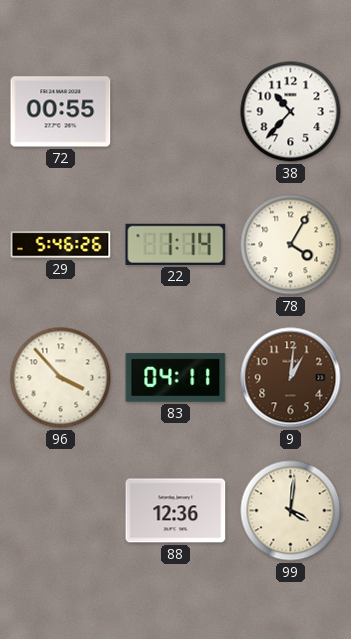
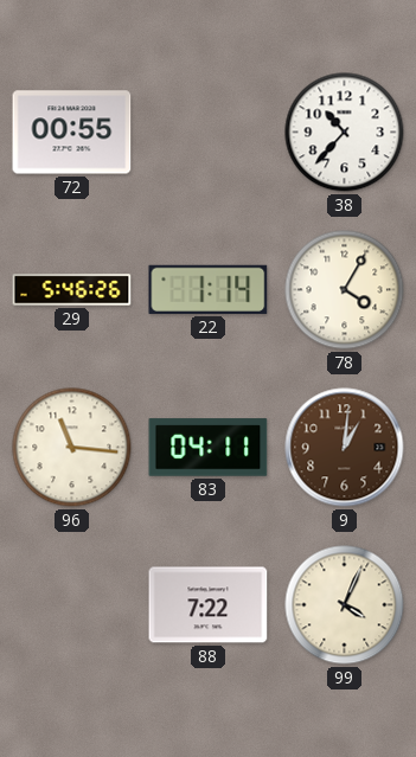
96: 3:53 -> 11:16 (72, 448)
88: 12:36 -> 7:22 (209, 605)
99: 4:01 -> 4:04 (345, 605)
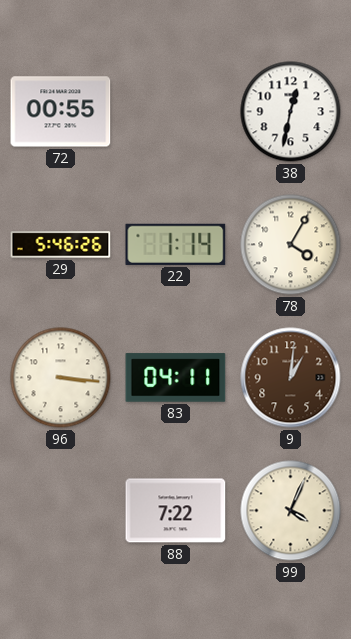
38: 10:37 -> 12:32 (291, 112)
96: 11:16 -> 3:16 (61, 378)
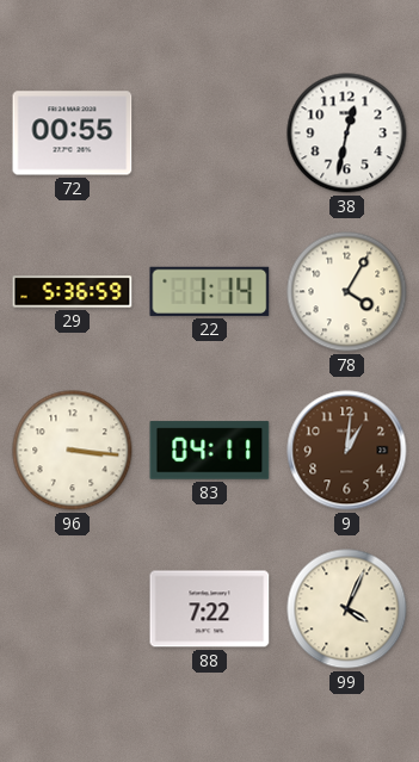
29: 5:46 -> 5:36 (73, 292)
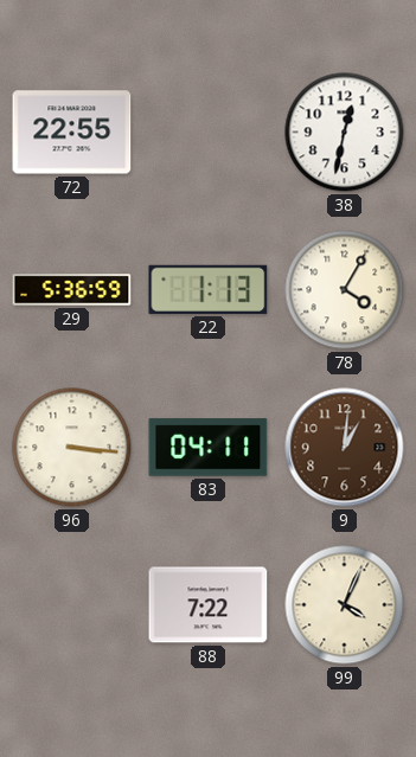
72: 00:55 -> 22:55 (72, 133)
22: 1:14 -> 1:13 (209, 289)
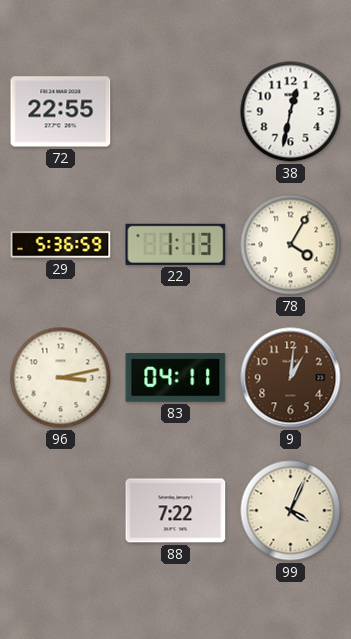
96: 3:16 -> 3:13 (61, 378)
